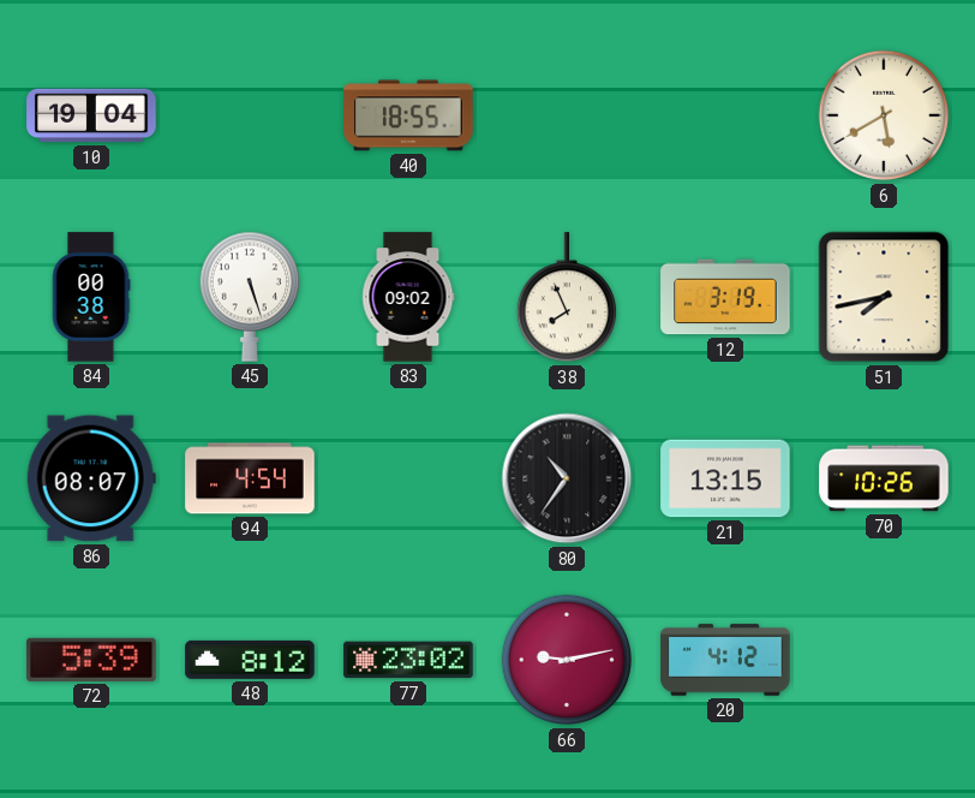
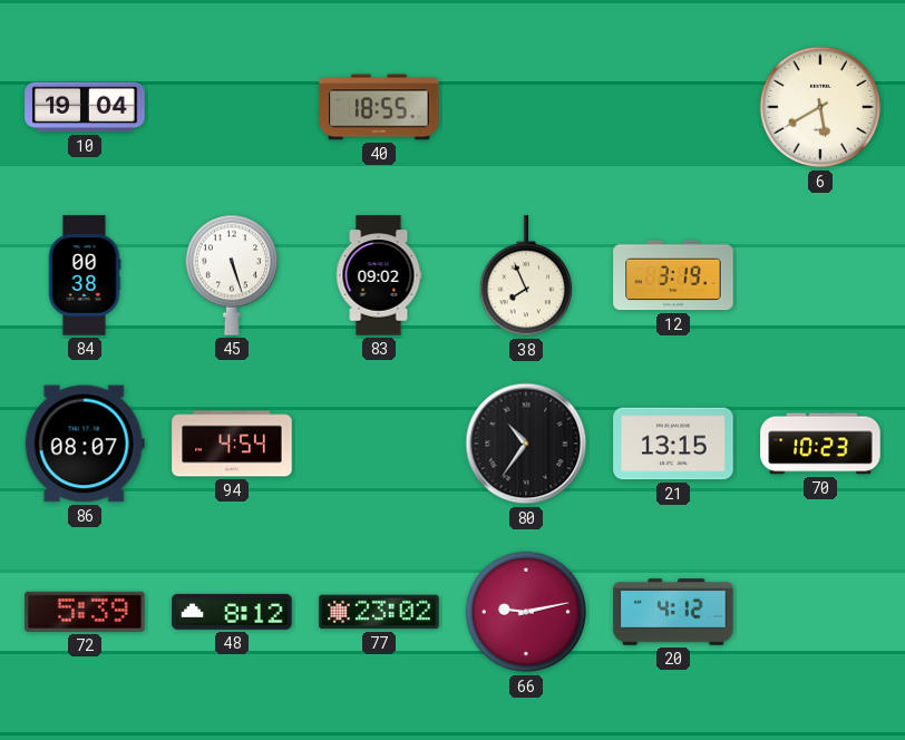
51: 7:43 -> none (884, 297)
70: 10:26 -> 10:23 (820, 444)
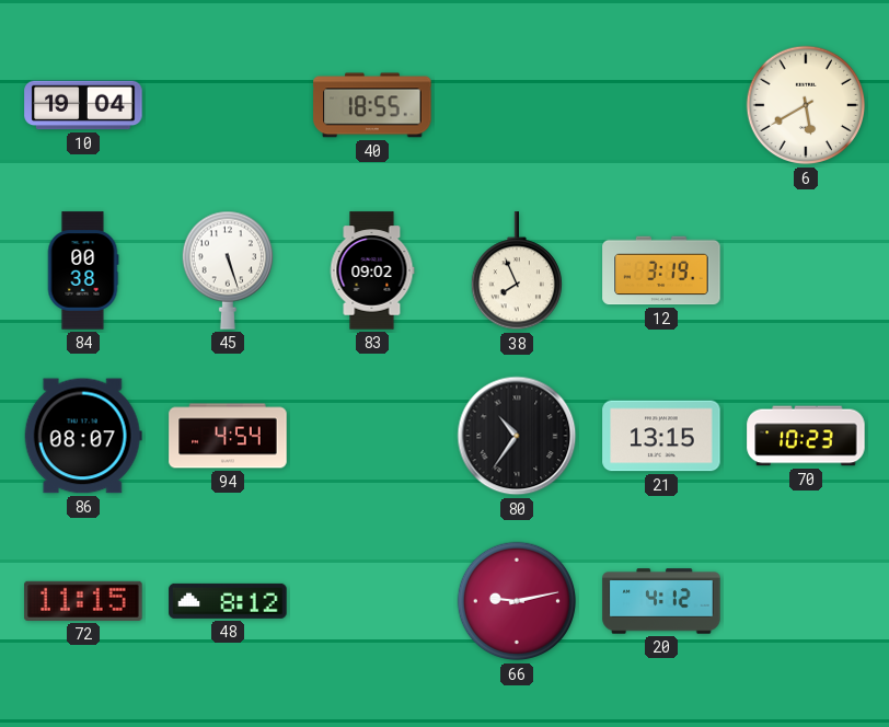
72: 5:39 -> 11:15 (83, 601)
77: 23:02 -> none (379, 612)
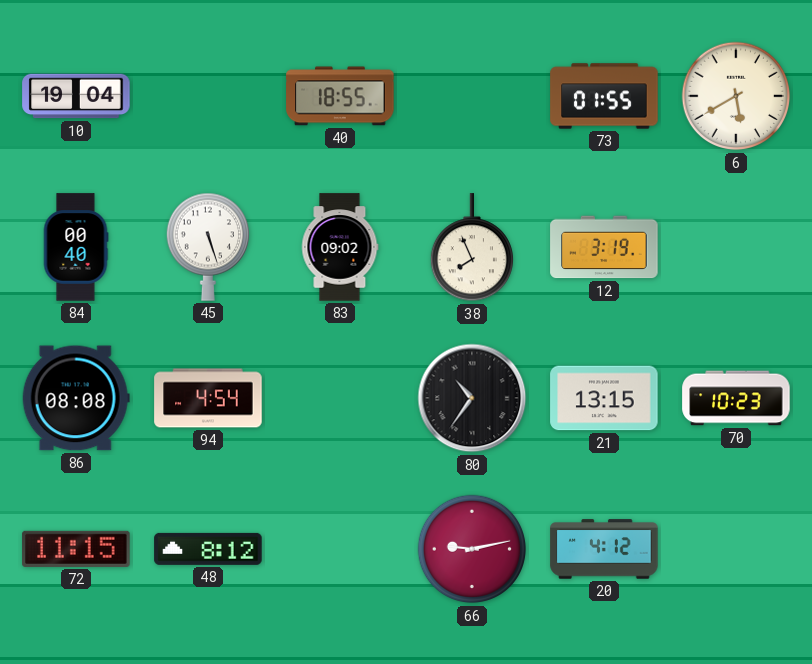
73: none -> 01:55 (604, 96)
84: 00:38 -> 00:40 (76, 247)
86: 08:07 -> 08:08 (76, 398)
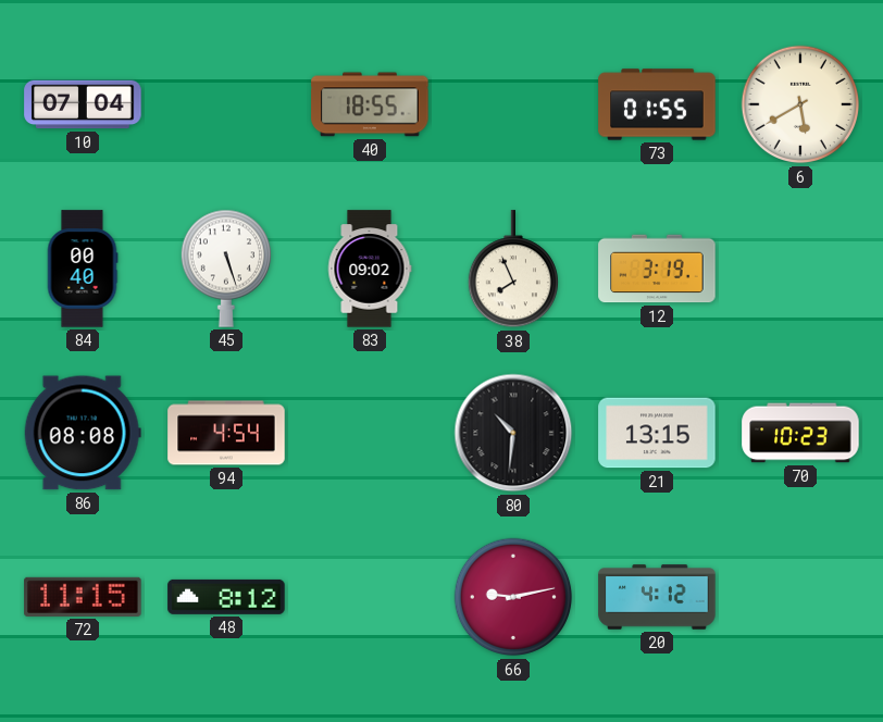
10: 19:04 -> 07:04 (83, 104)
80: 10:36 -> 10:31 (513, 433)
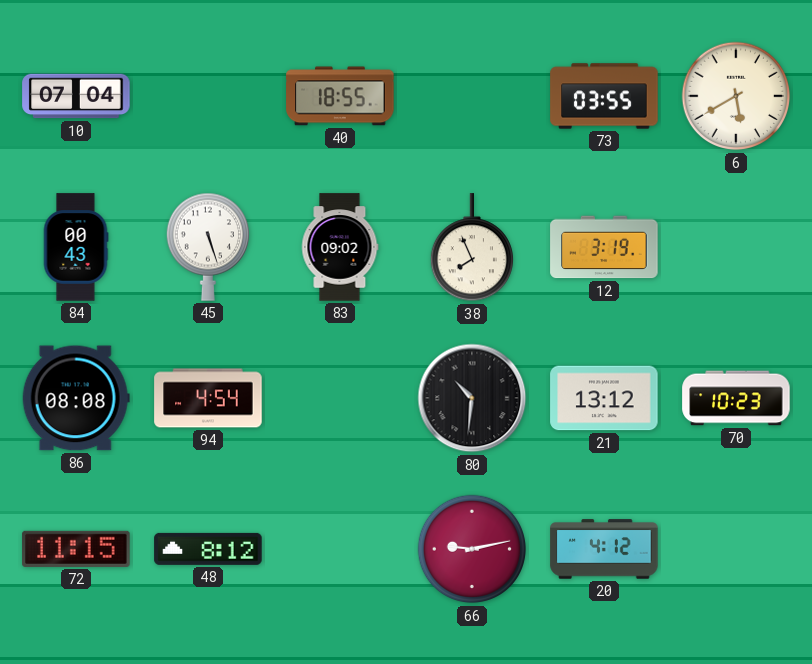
73: 01:55 -> 03:55 (604, 96)
84: 00:40 -> 00:43 (76, 247)
21: 13:15 -> 13:12 (604, 398)
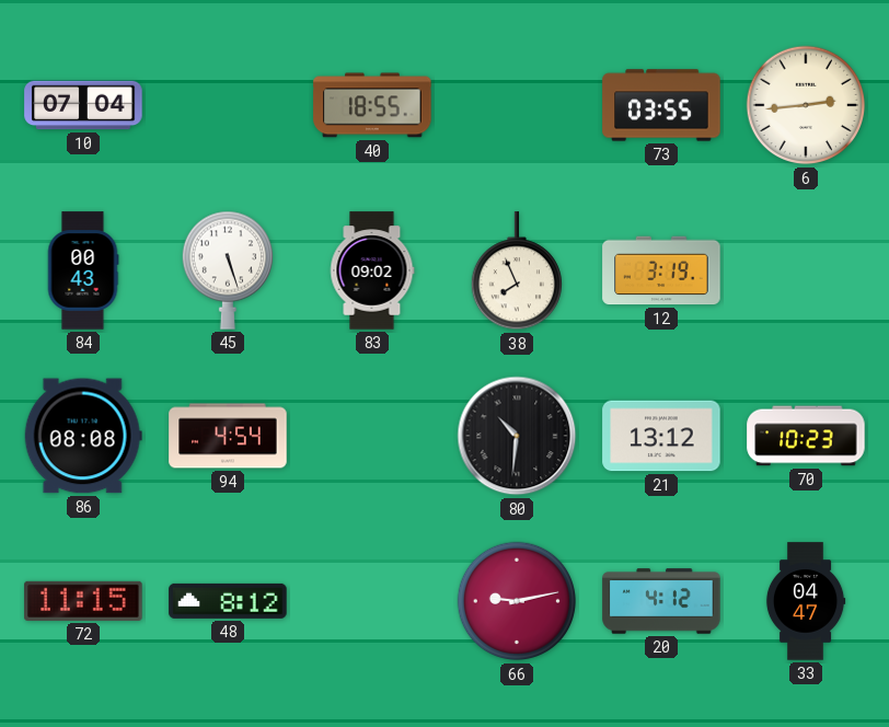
6: 5:40 -> 2:44 (806, 105)
33: none -> 04:47 (806, 601)
